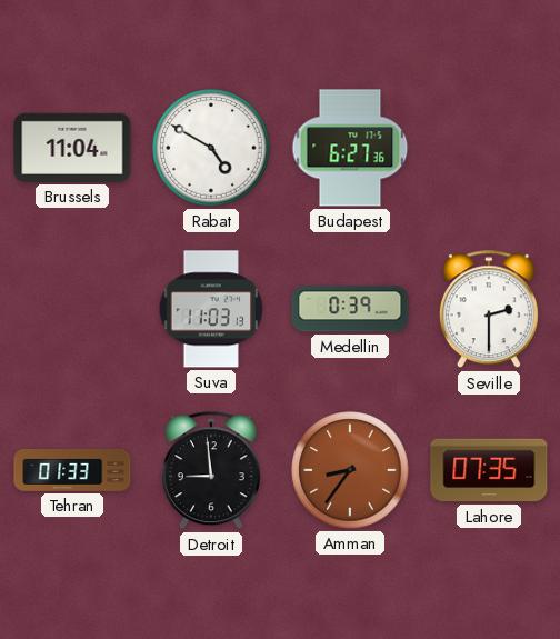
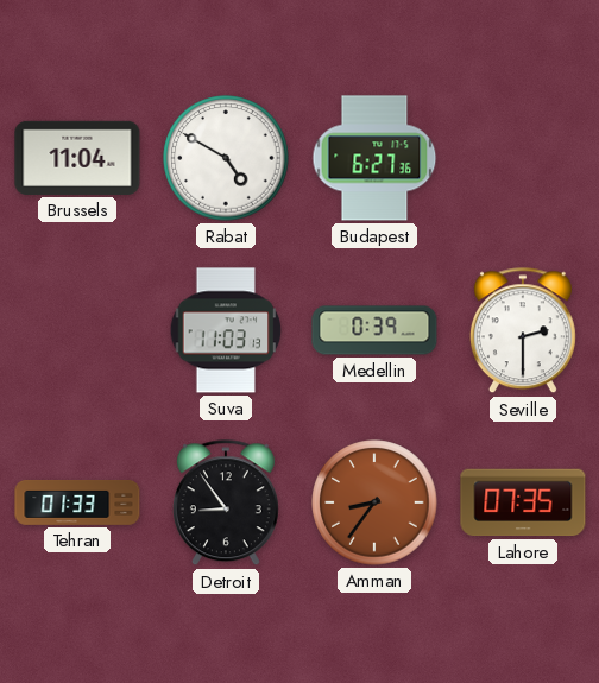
Detroit: 8:59 -> 8:54 (226, 504)
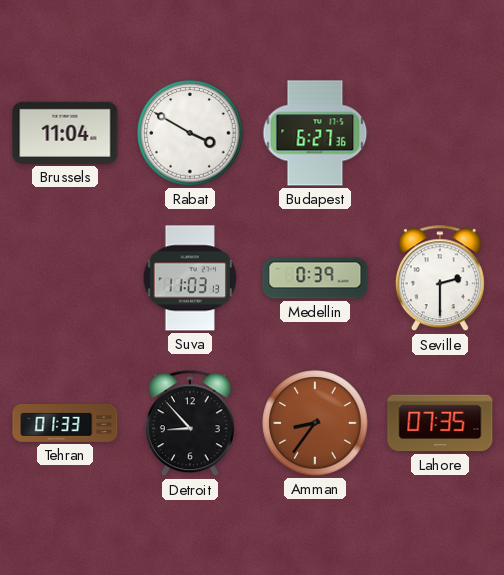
Rabat: 4:50 -> 3:50 (190, 133)
Detroit: 8:54 -> 8:53 (190, 424)
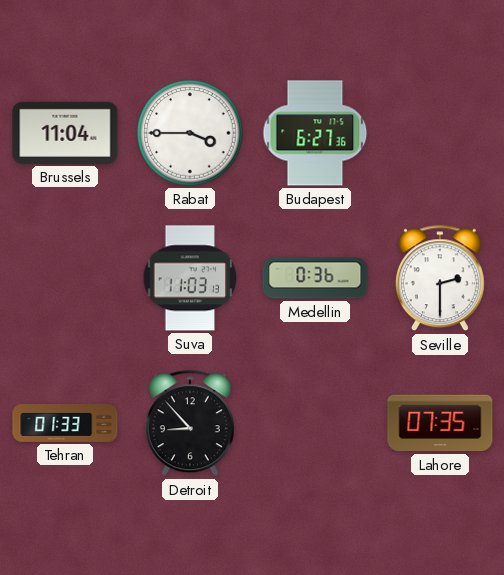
Rabat: 3:50 -> 3:45 (190, 133)
Medellin: 0:39 -> 0:36 (315, 278)
Amman: 8:36 -> none (315, 423)
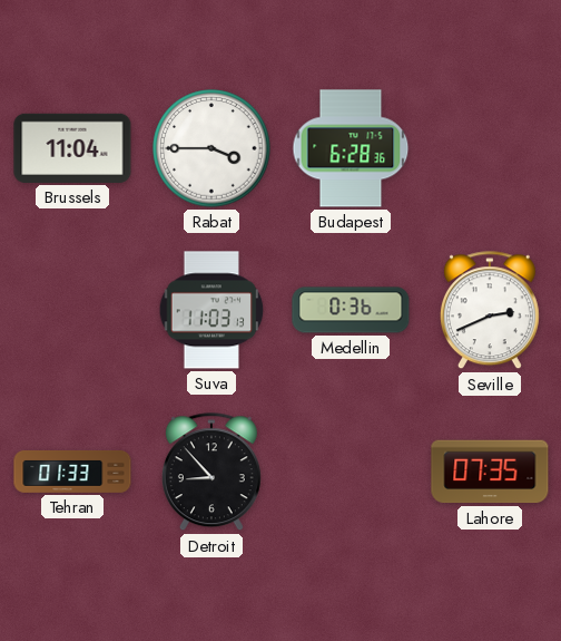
Budapest: 6:27 -> 6:28 (351, 148)
Seville: 2:30 -> 2:41 (490, 311)
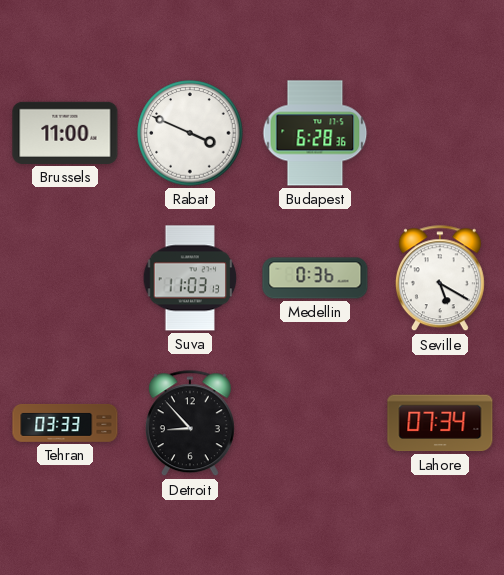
Brussels: 11:04 -> 11:00 (65, 133)
Rabat: 3:45 -> 3:49 (190, 133)
Seville: 2:41 -> 5:20 (440, 279)
Tehran: 01:33 -> 03:33 (65, 423)
Lahore: 07:35 -> 07:34 (440, 423)
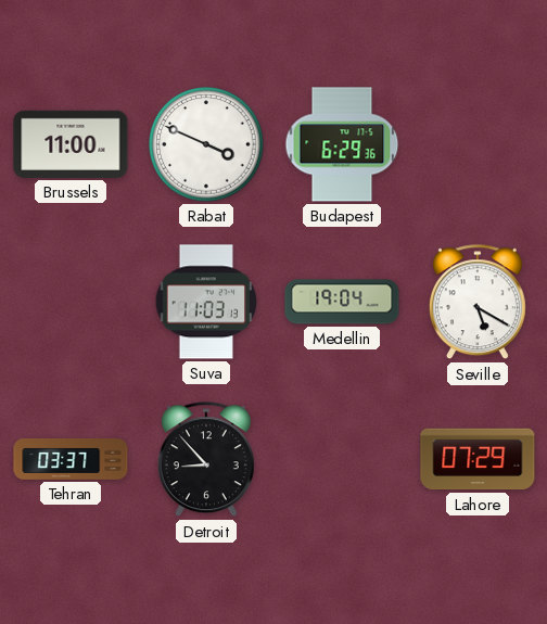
Budapest: 6:28 -> 6:29 (342, 144)
Medellin: 0:36 -> 19:04 (342, 302)
Tehran: 03:33 -> 03:37 (71, 459)
Lahore: 07:34 -> 07:29 (478, 459)
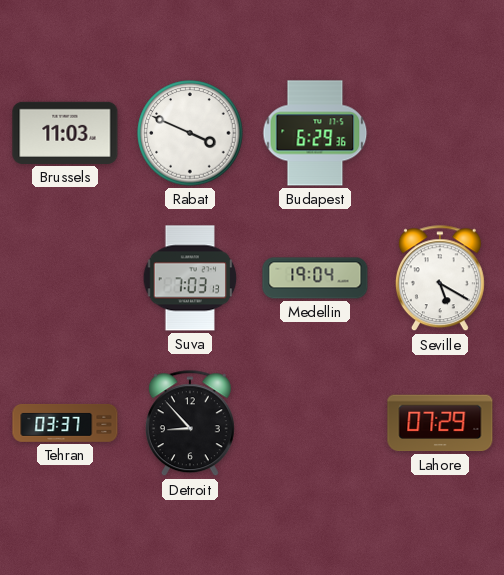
Brussels: 11:00 -> 11:03 (65, 133)
Suva: 11:03 -> 7:03 (190, 278)
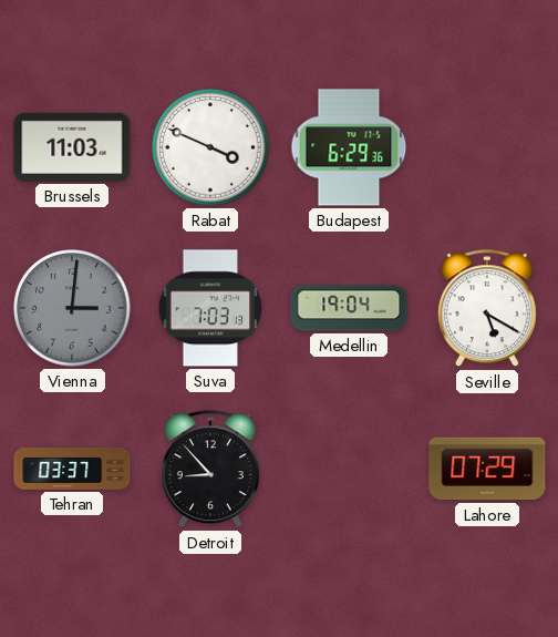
Vienna: none -> 3:01 (72, 308)
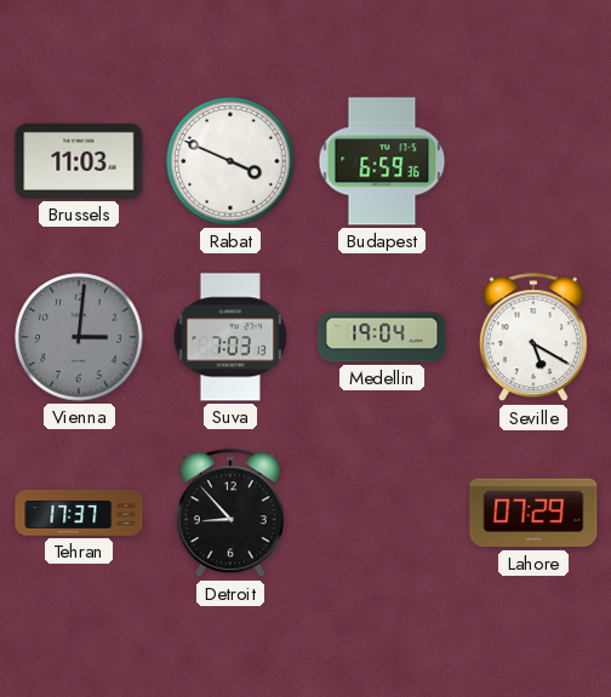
Budapest: 6:29 -> 6:59 (382, 161)
Tehran: 03:37 -> 17:37 (79, 513)
